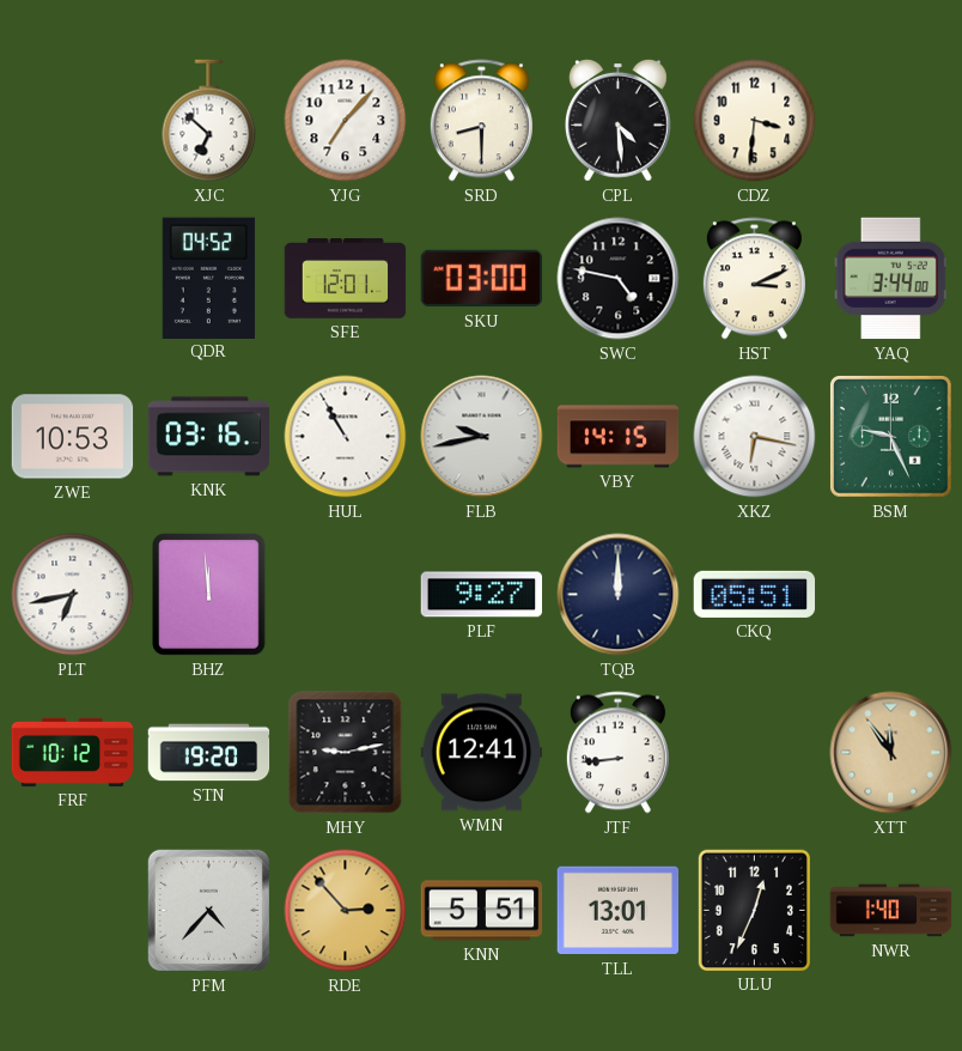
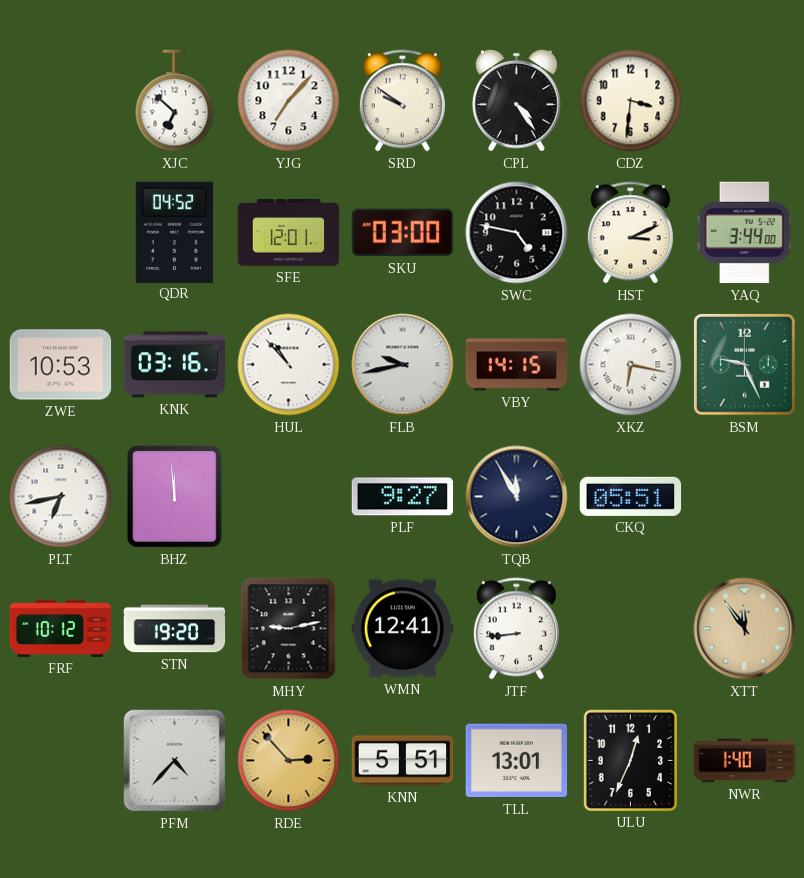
SRD: 8:30 -> 9:51 (402, 101)
CPL: 4:29 -> 4:24 (517, 100)
HUL: 10:55 -> 10:53 (289, 365)
TQB: 12:00 -> 11:55 (517, 497)
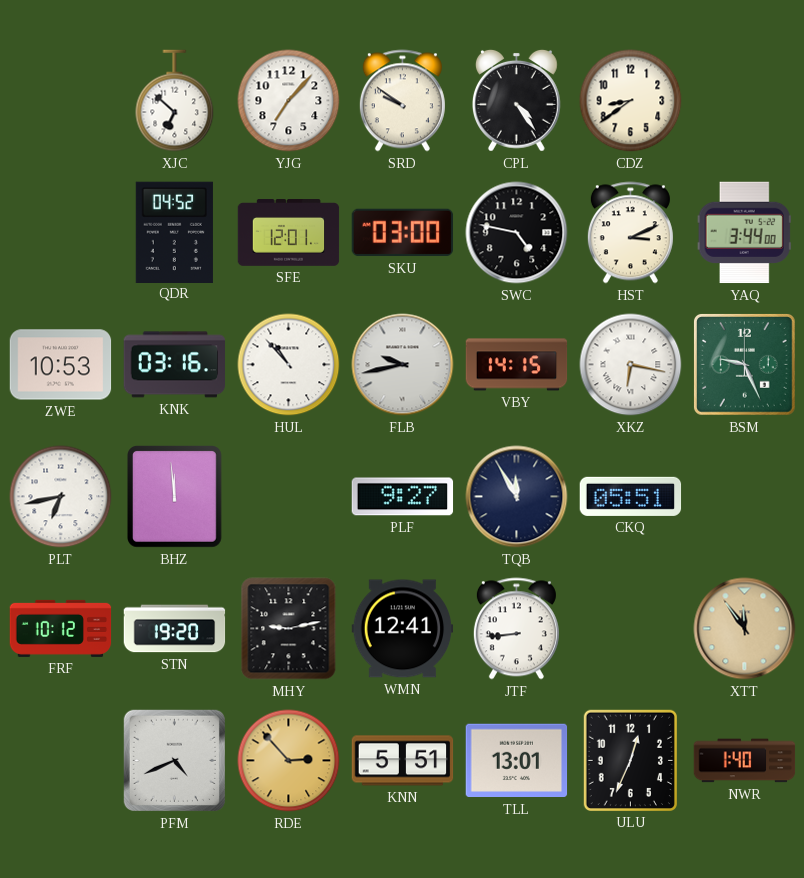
CDZ: 3:31 -> 8:39 (631, 101)
PFM: 4:37 -> 4:41 (174, 760)
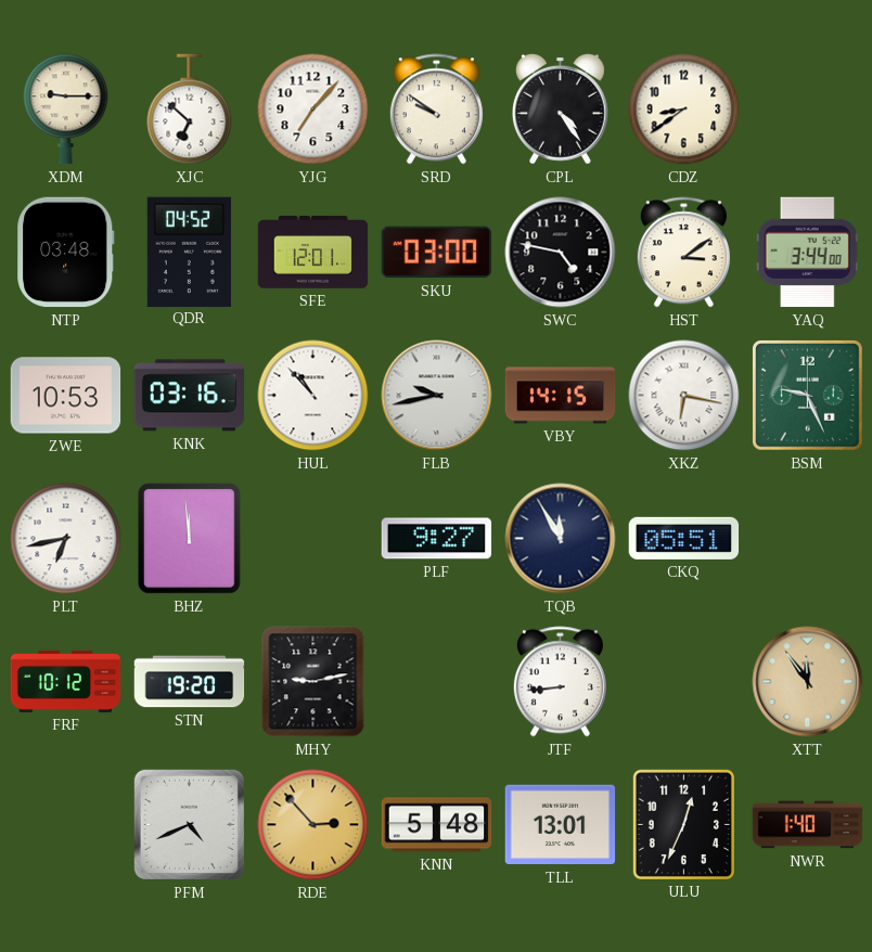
XDM: none -> 9:15 (66, 110)
NTP: none -> 03:48 (66, 253)
HST: 3:11 -> 3:09 (683, 253)
WMN: 12:41 -> none (403, 629)
KNN: 5:51 -> 5:48 (437, 825)
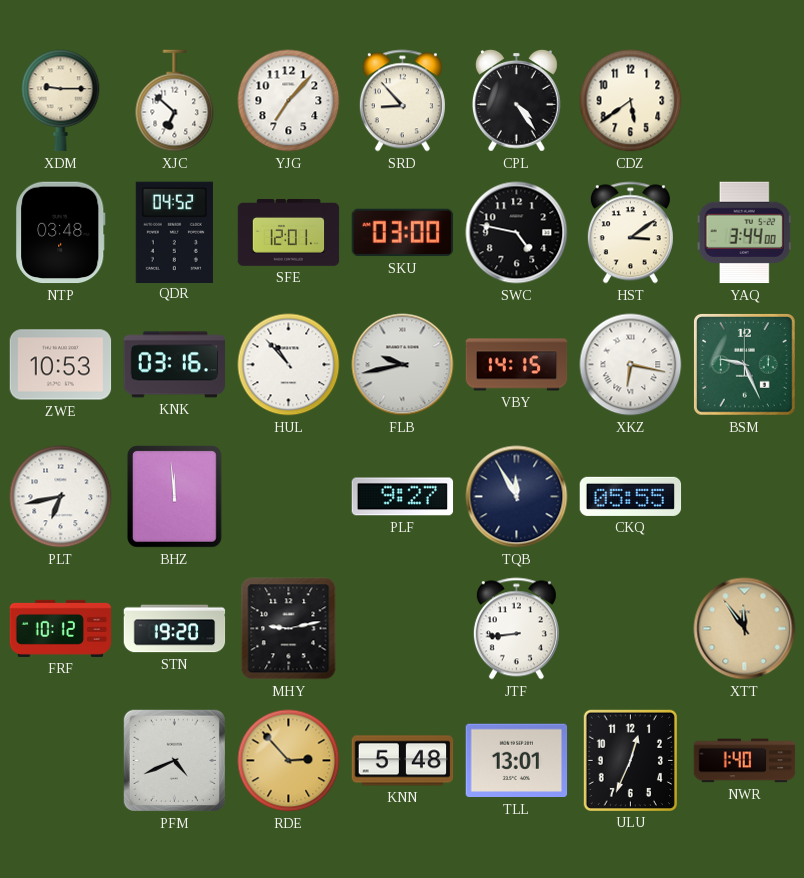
SRD: 9:51 -> 8:53 (402, 101)
CDZ: 8:39 -> 5:39 (631, 101)
CKQ: 05:51 -> 05:55 (631, 496)
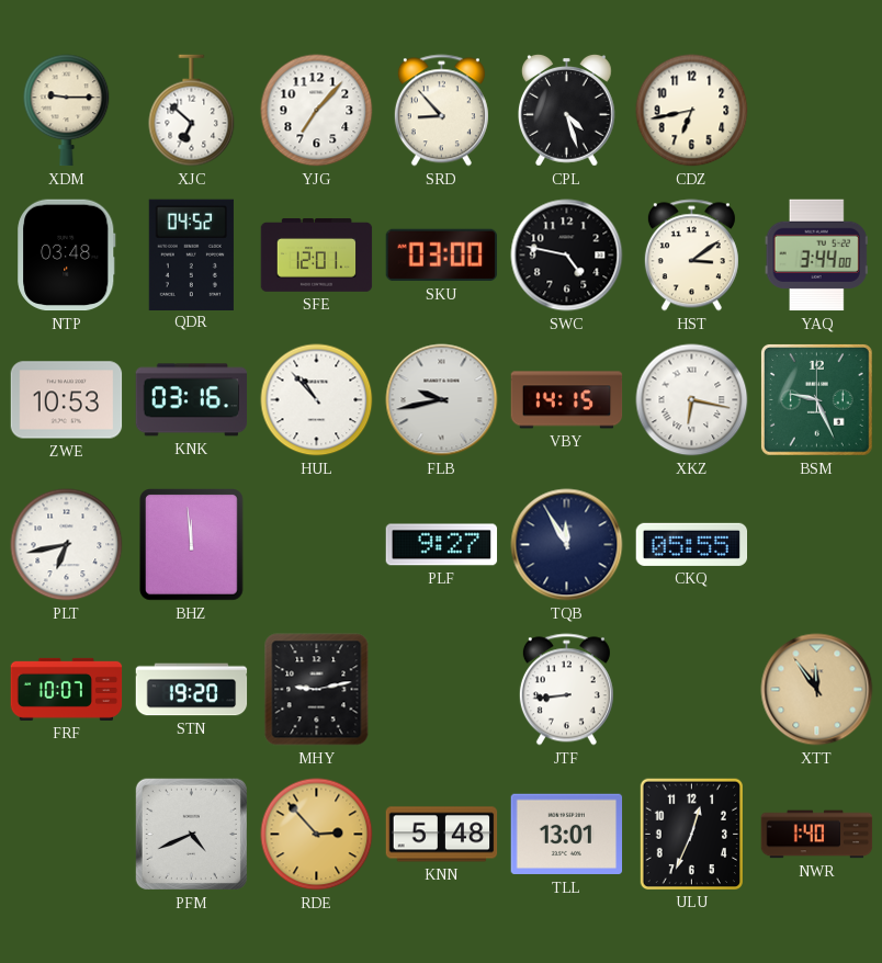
CPL: 4:24 -> 4:27 (567, 110)
CDZ: 5:39 -> 6:43 (692, 111)
FRF: 10:12 -> 10:07 (67, 689)
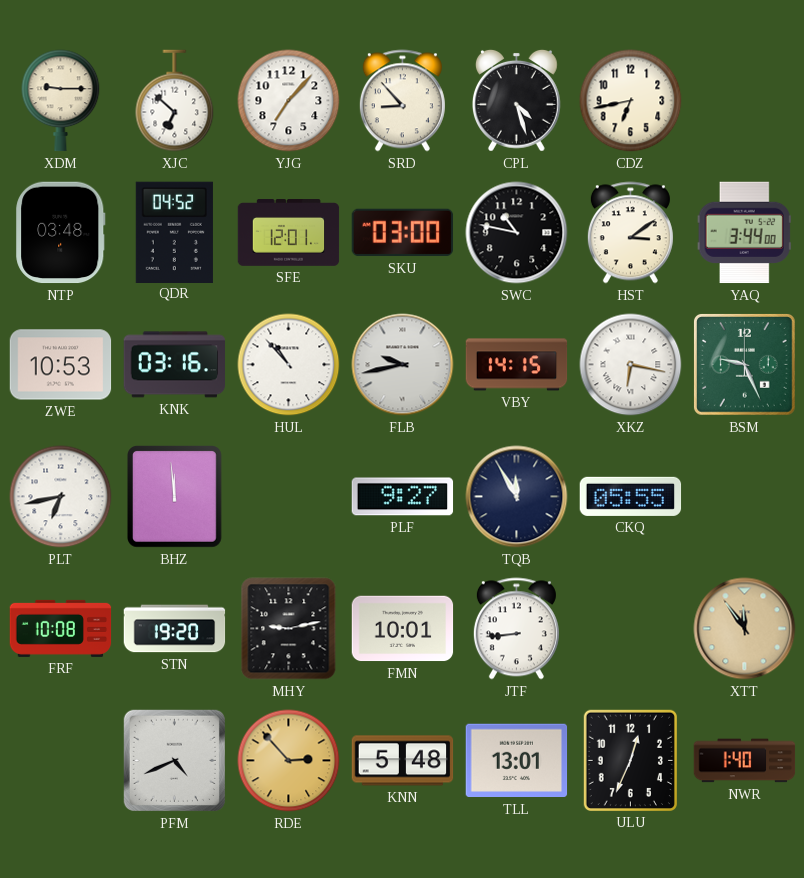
SWC: 4:47 -> 10:47 (517, 233)
FRF: 10:07 -> 10:08 (61, 628)
FMN: none -> 10:01 (403, 629)
